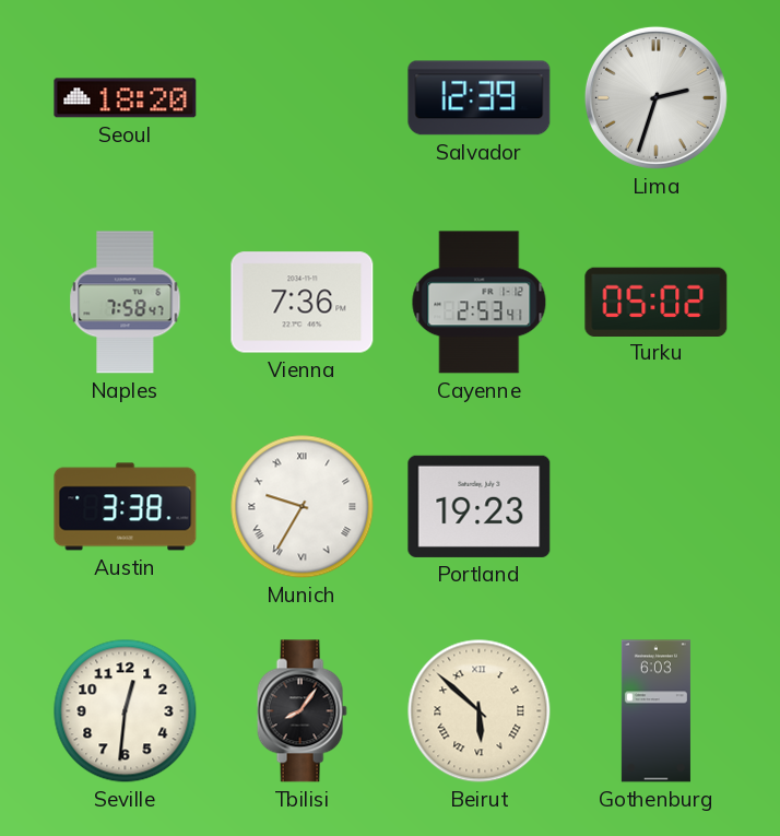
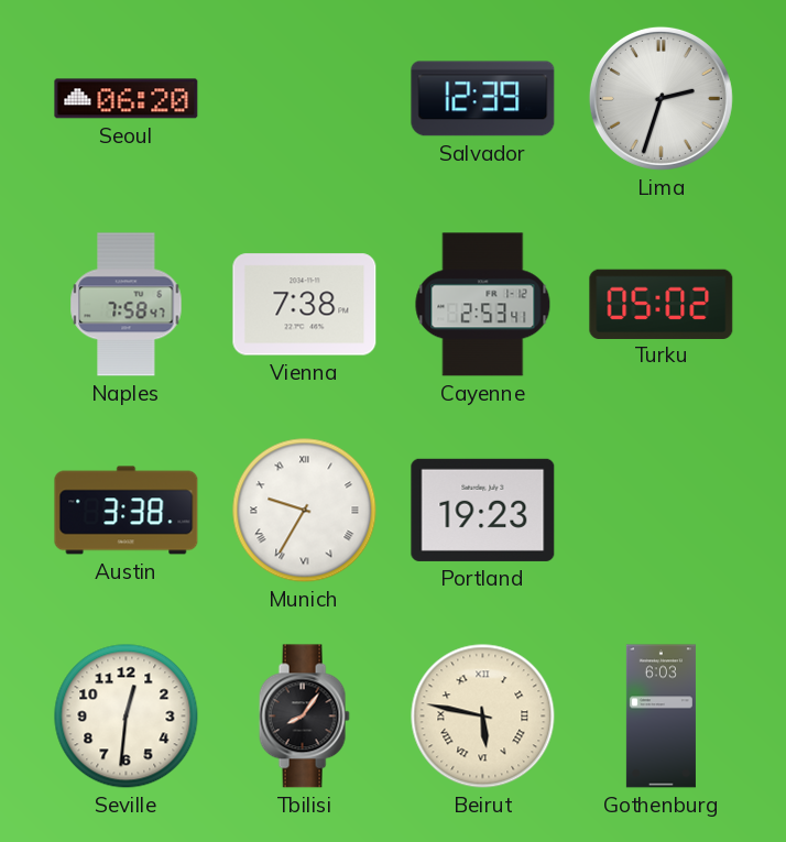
Seoul: 18:20 -> 06:20 (127, 99)
Vienna: 7:36 -> 7:38 (305, 305)
Beirut: 5:52 -> 5:47 (483, 717)
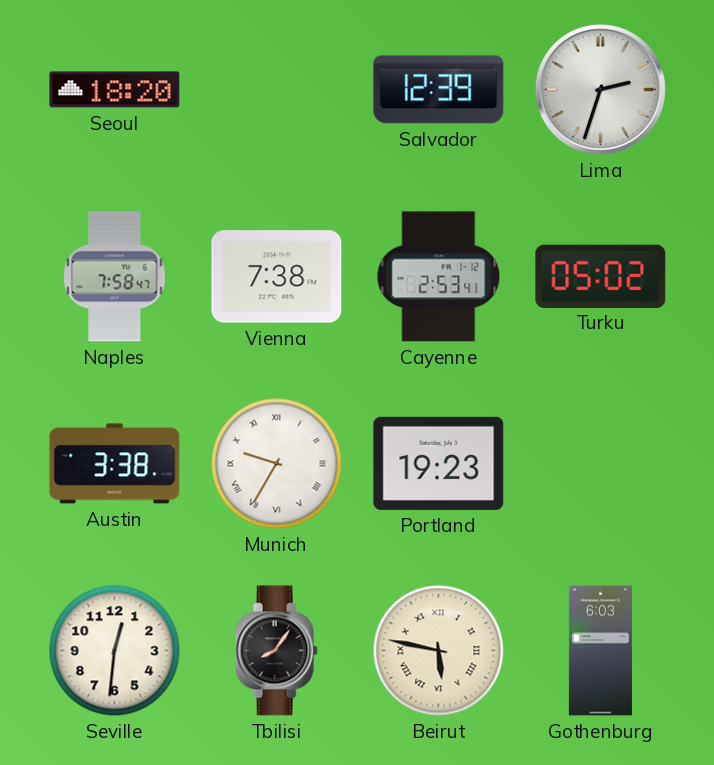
Seoul: 06:20 -> 18:20 (115, 90)
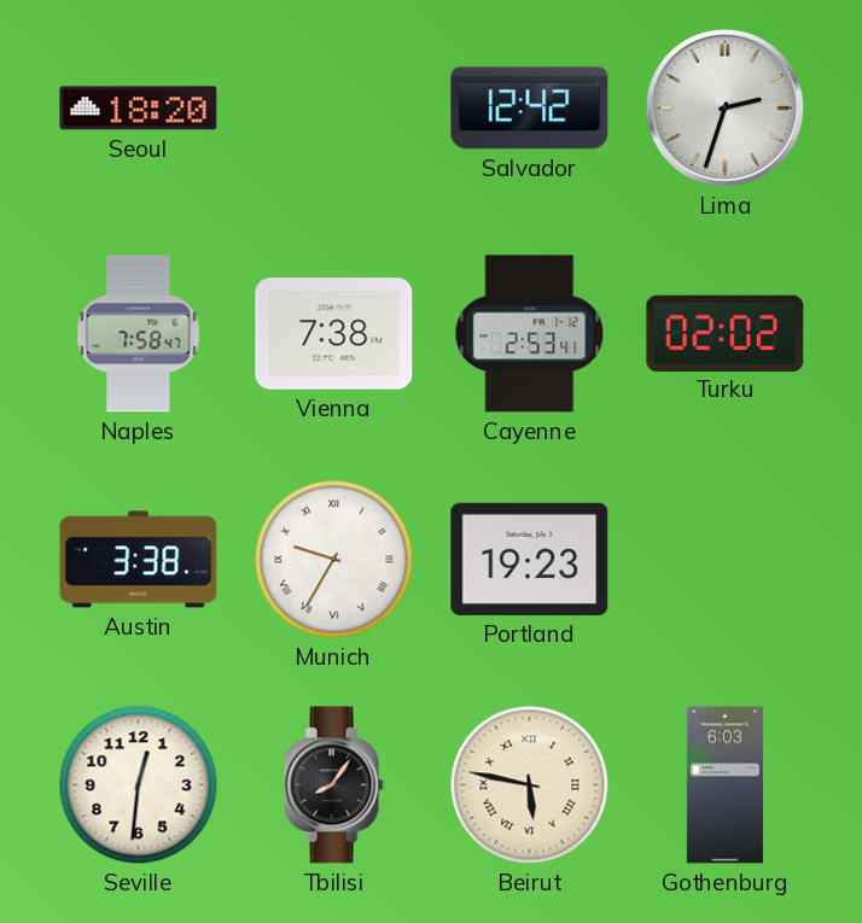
Salvador: 12:39 -> 12:42 (530, 109)
Turku: 05:02 -> 02:02 (726, 333)
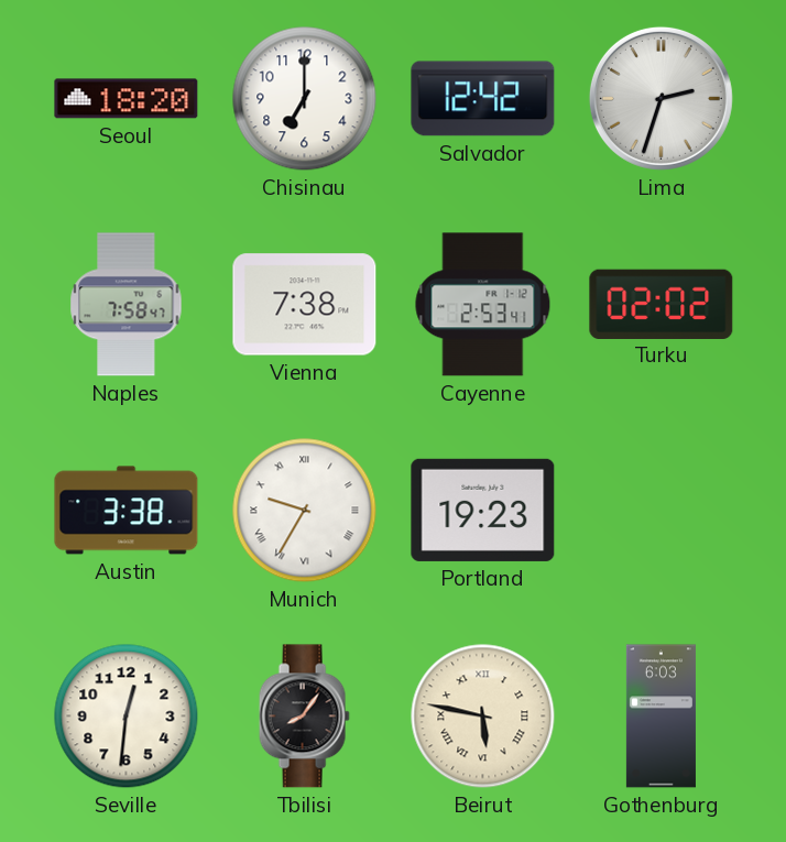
Chisinau: none -> 7:00 (305, 99)
